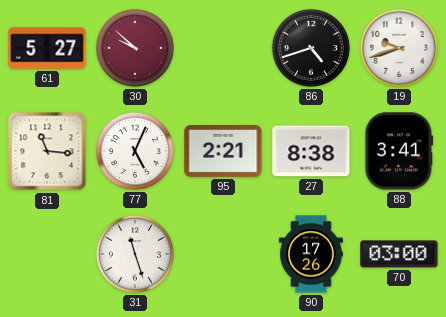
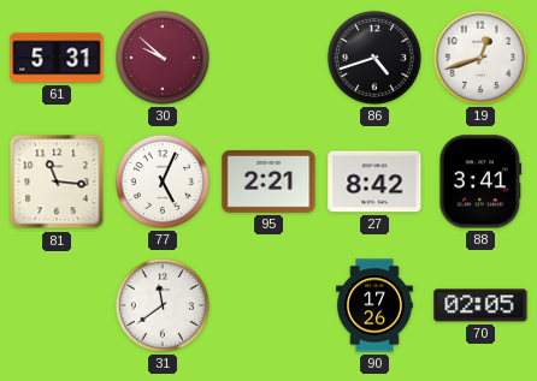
61: 5:27 -> 5:31 (57, 58)
19: 9:42 -> 12:42 (480, 58)
27: 8:38 -> 8:42 (374, 181)
31: 11:27 -> 11:39 (163, 305)
70: 03:00 -> 02:05 (480, 305)
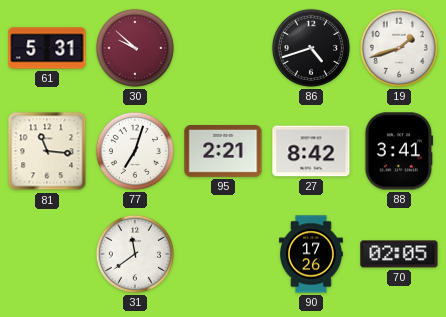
19: 12:42 -> 1:42 (399, 48)
77: 5:04 -> 7:03 (135, 151)
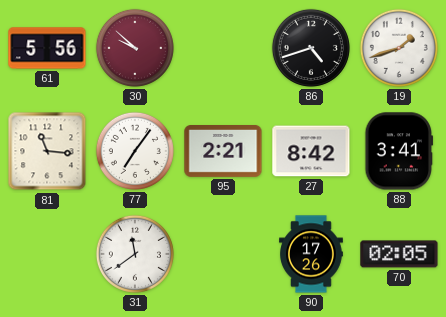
61: 5:31 -> 5:56 (47, 48)
77: 7:03 -> 7:06 (135, 151)
